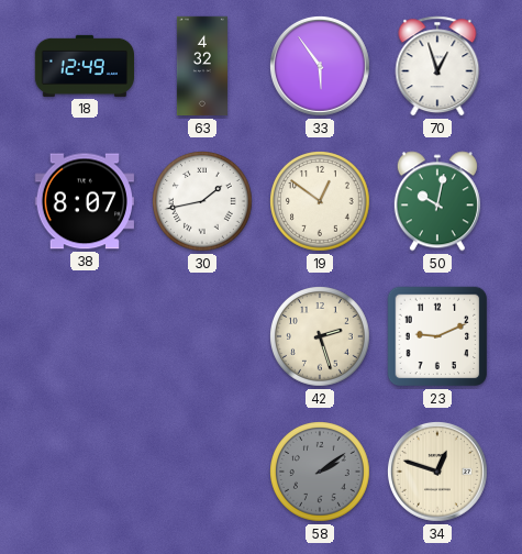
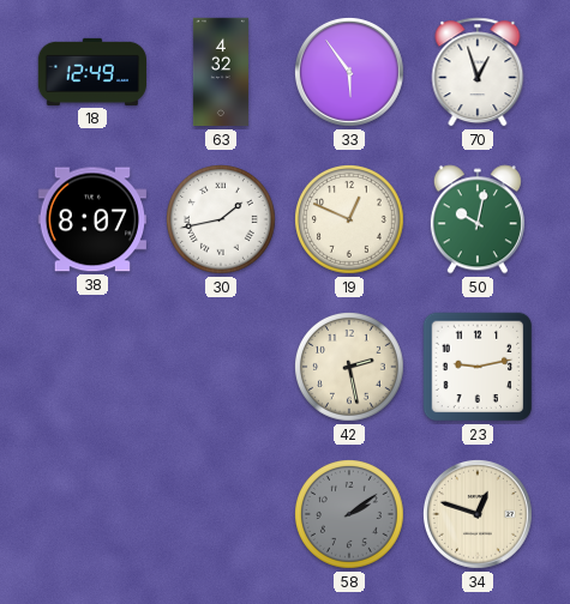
19: 12:51 -> 12:49 (350, 221)
42: 2:27 -> 2:28 (350, 368)
23: 9:11 -> 9:13 (478, 367)
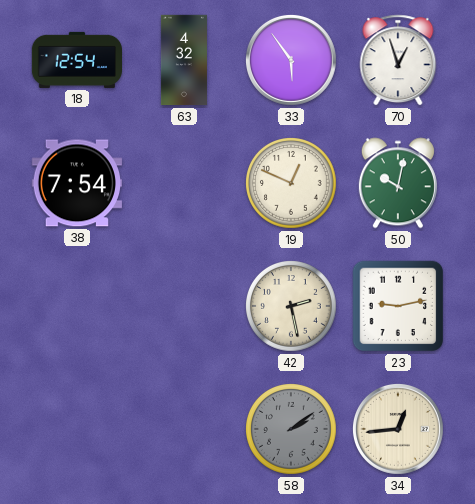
18: 12:49 -> 12:54 (76, 60)
38: 8:07 -> 7:54 (76, 183)
30: 1:43 -> none (222, 221)
34: 12:48 -> 12:44 (398, 429)
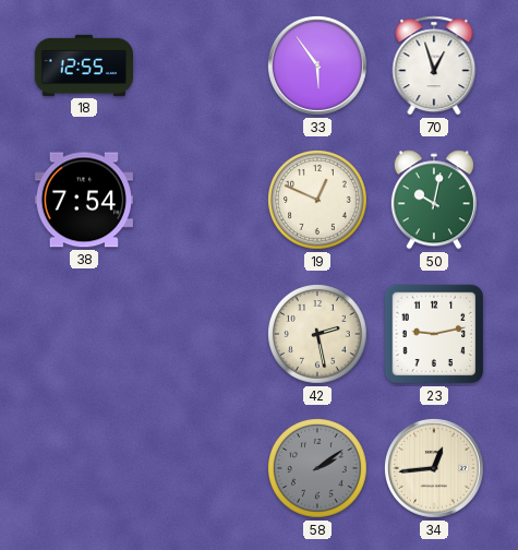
18: 12:54 -> 12:55 (83, 65)
63: 4:32 -> none (184, 60)
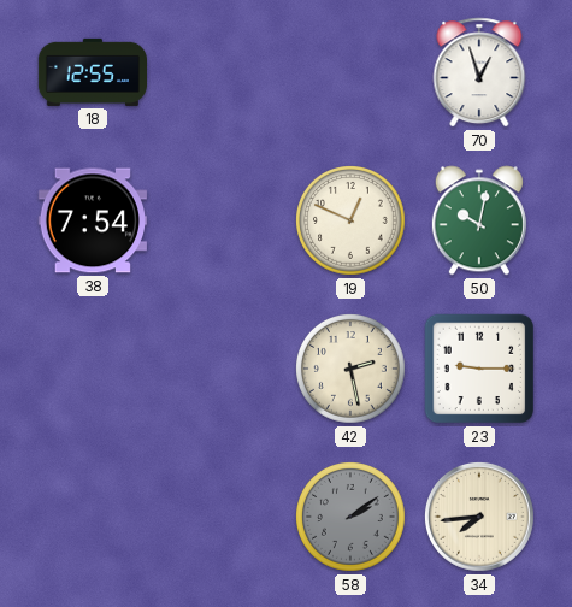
33: 5:54 -> none (317, 65)
23: 9:13 -> 9:15 (479, 369)
34: 12:44 -> 7:44 (479, 517)
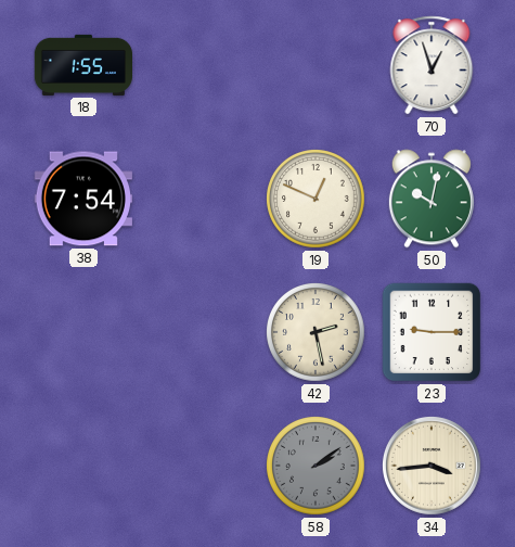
18: 12:55 -> 1:55 (82, 65)
34: 7:44 -> 3:44 (432, 466)
